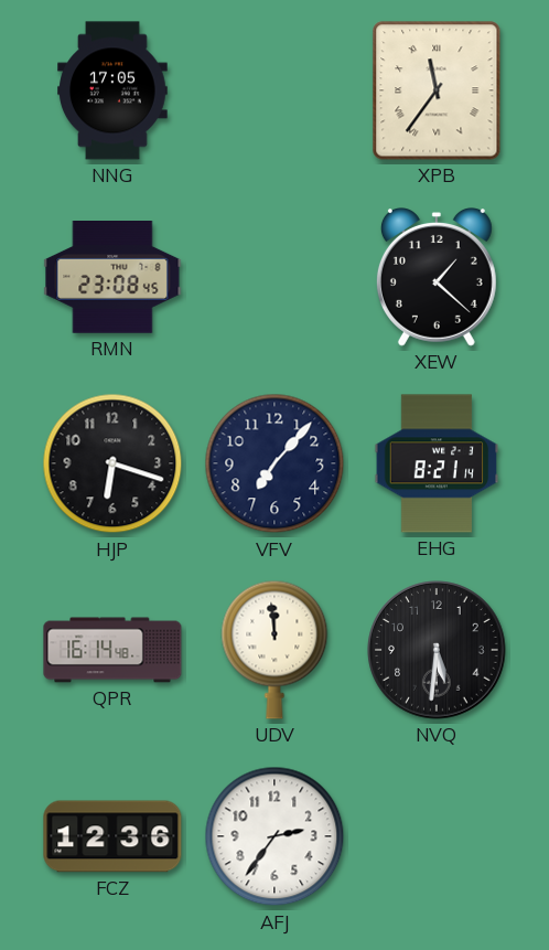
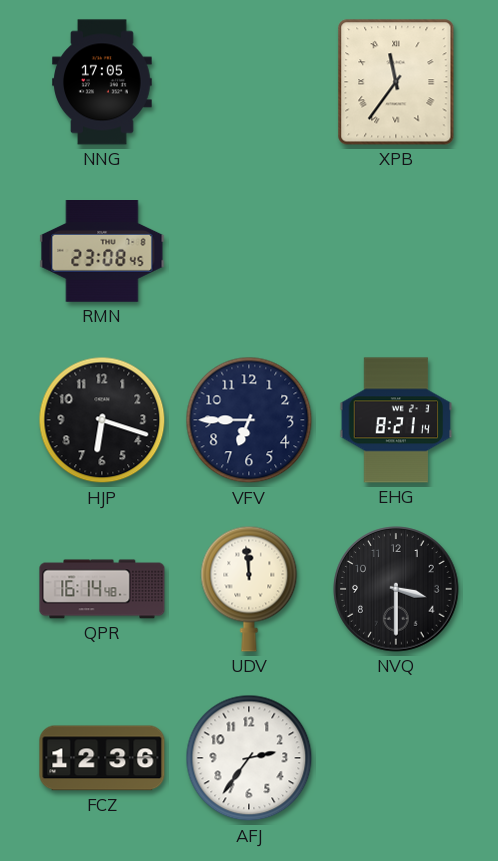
XEW: 1:22 -> none (437, 278)
VFV: 7:07 -> 6:45 (249, 420)
NVQ: 5:31 -> 3:30 (396, 589)
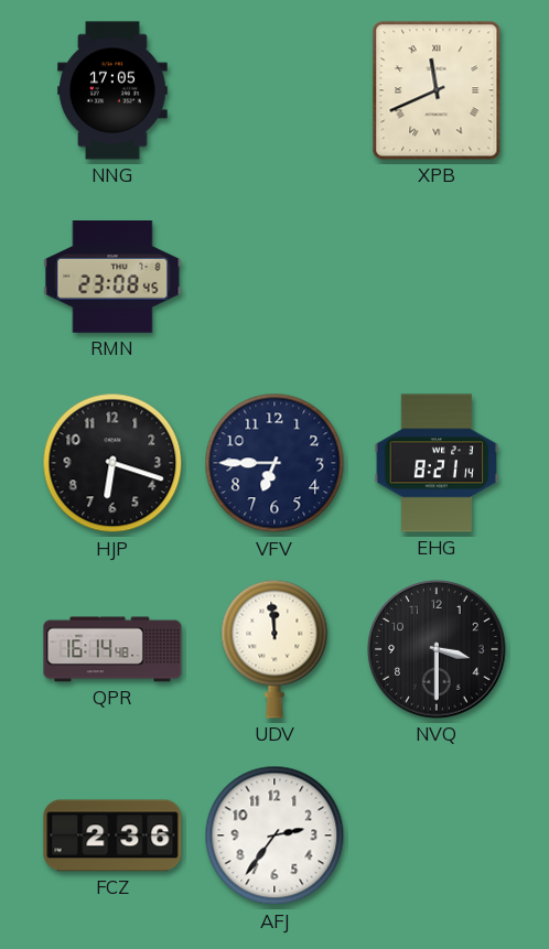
XPB: 11:36 -> 11:41 (437, 90)
FCZ: 12:36 -> 2:36 (112, 835)
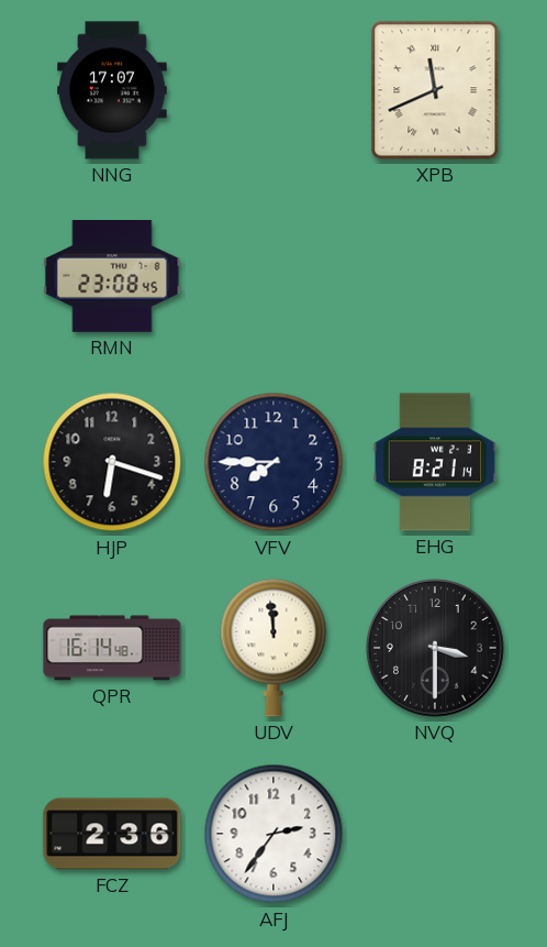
NNG: 17:05 -> 17:07 (112, 90)
VFV: 6:45 -> 7:45 (273, 462)
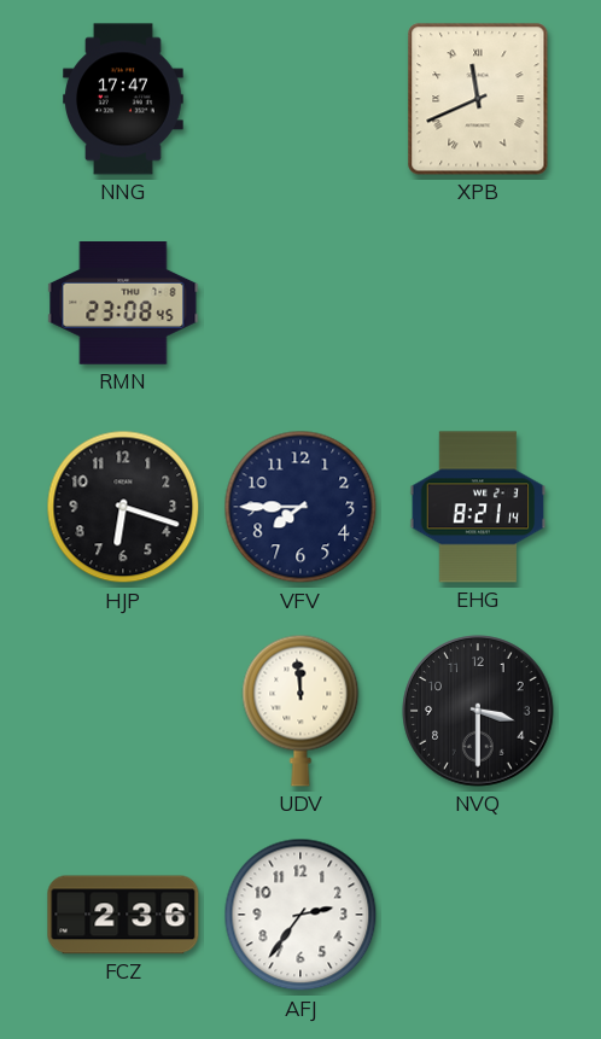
NNG: 17:07 -> 17:47 (123, 99)
QPR: 16:14 -> none (112, 648)
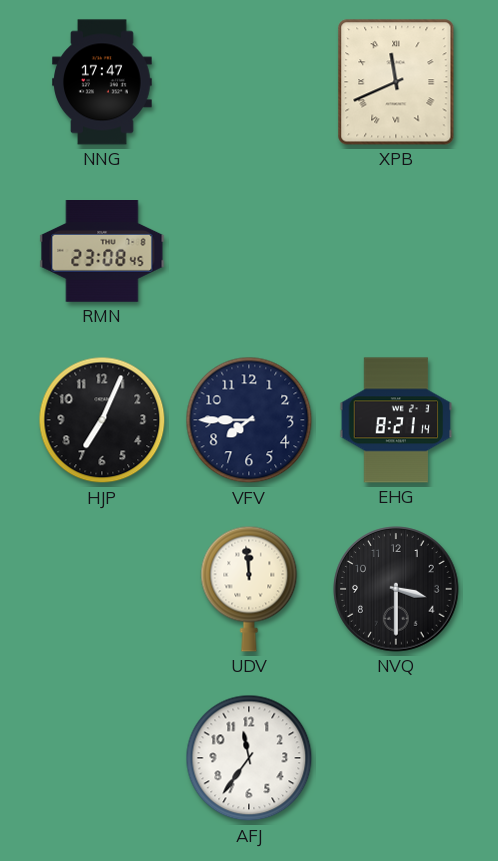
HJP: 6:18 -> 7:04 (102, 420)
FCZ: 2:36 -> none (123, 915)
AFJ: 2:36 -> 11:36 (249, 758)
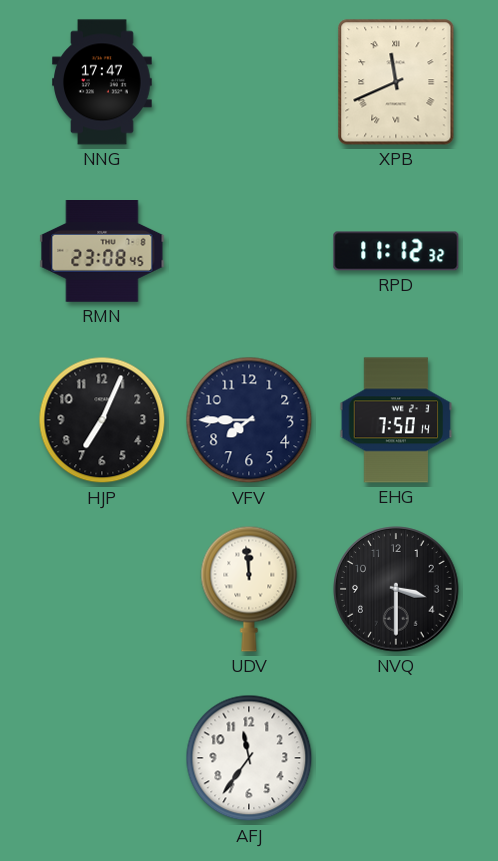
RPD: none -> 11:12 (396, 251)
EHG: 8:21 -> 7:50 (396, 420)
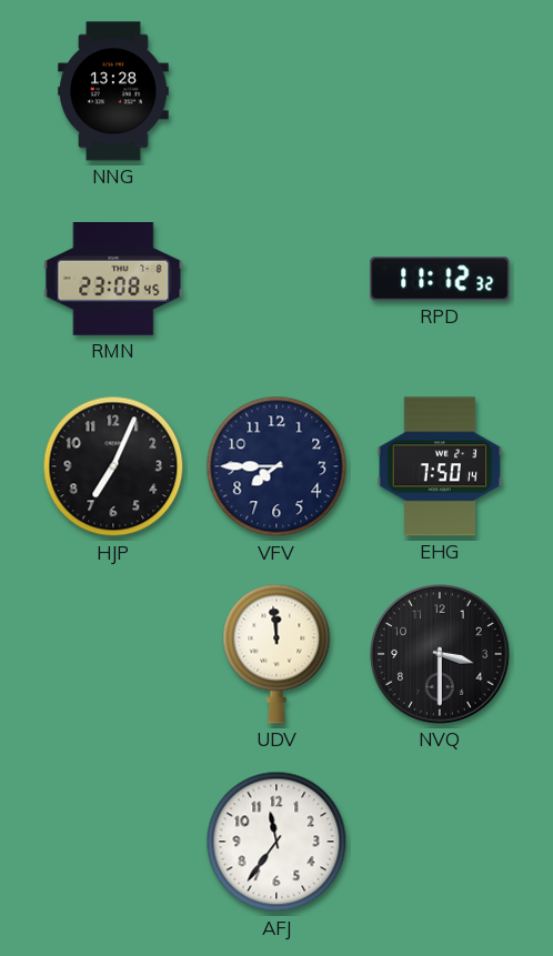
NNG: 17:47 -> 13:28 (113, 91)
XPB: 11:41 -> none (396, 82)
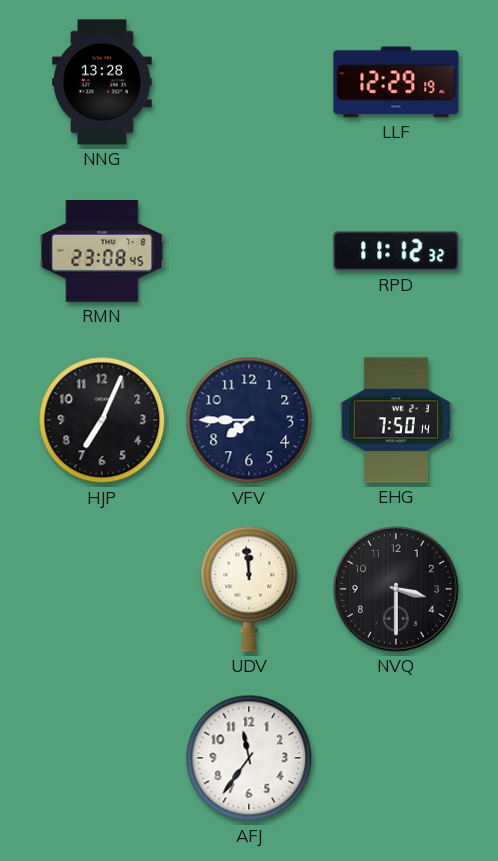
LLF: none -> 12:29 (396, 82)
